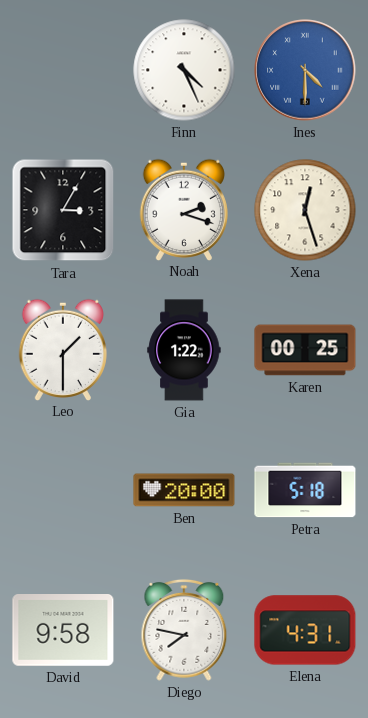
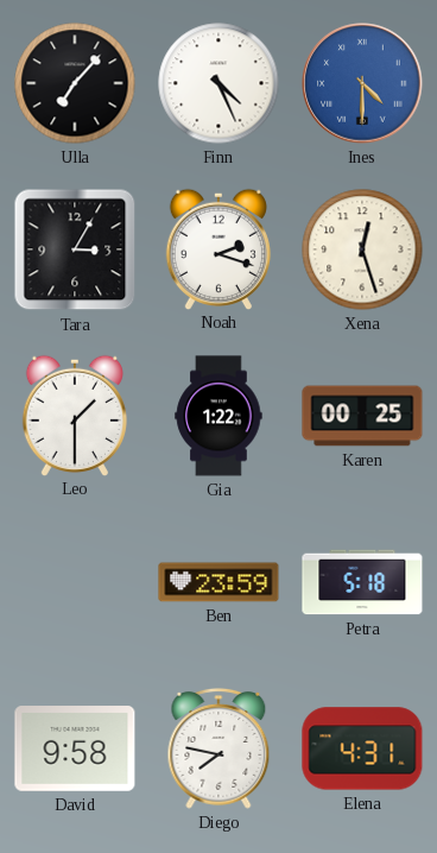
Ulla: none -> 7:07 (75, 83)
Ben: 20:00 -> 23:59 (218, 582)
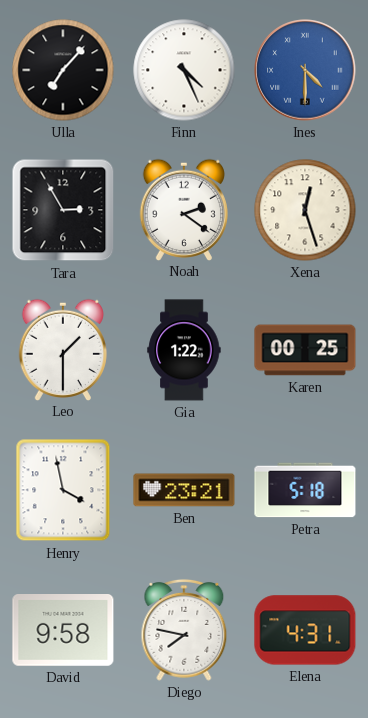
Tara: 3:05 -> 2:55 (63, 210)
Noah: 2:18 -> 2:21 (183, 209)
Henry: none -> 3:58 (63, 490)
Ben: 23:59 -> 23:21 (184, 490)
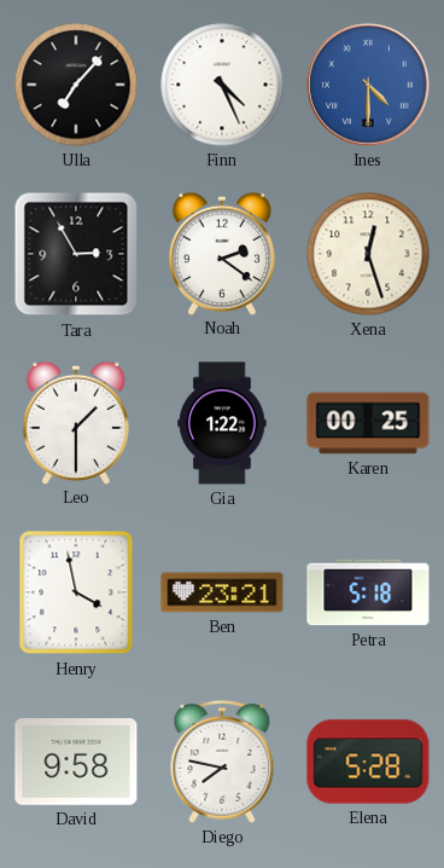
Elena: 4:31 -> 5:28 (368, 762)
